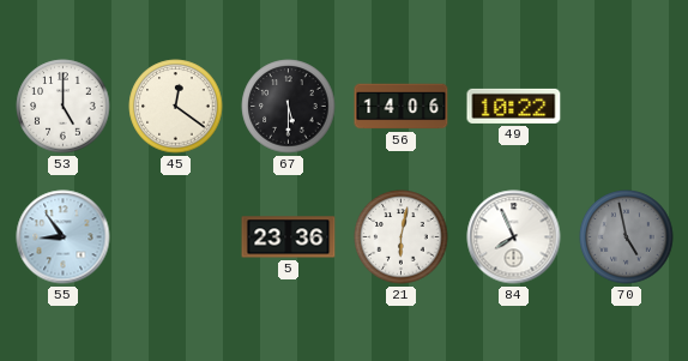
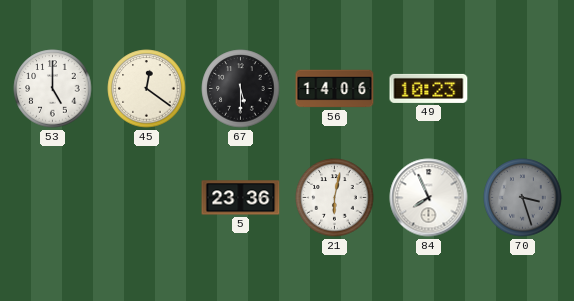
49: 10:22 -> 10:23 (429, 88)
55: 8:54 -> none (64, 237)
70: 4:58 -> 3:27 (523, 198)
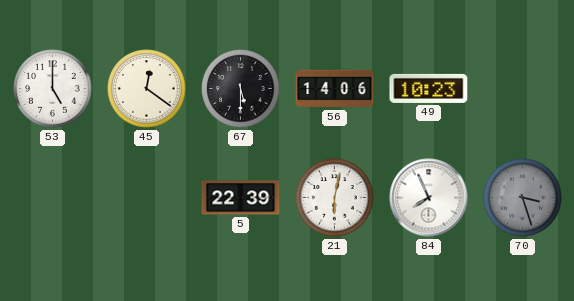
5: 23:36 -> 22:39 (241, 198)
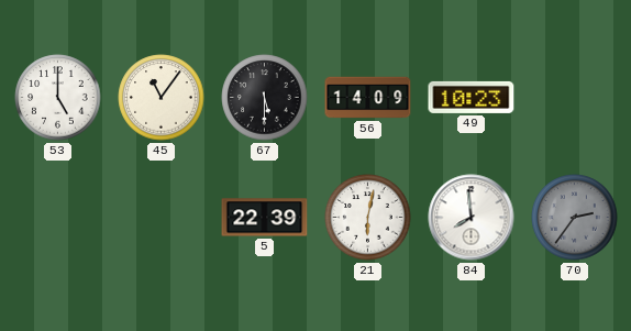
45: 12:21 -> 11:06 (162, 98)
56: 14:06 -> 14:09 (368, 98)
84: 7:56 -> 7:59 (472, 218)
70: 3:27 -> 2:36 (575, 218)
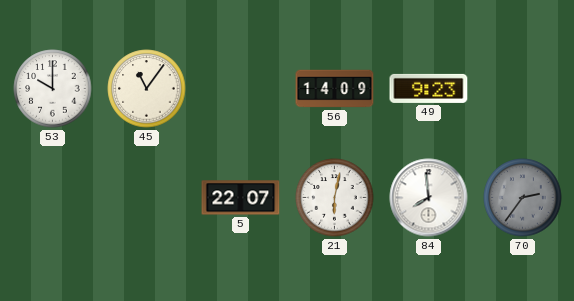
53: 5:00 -> 10:00 (53, 89)
67: 5:30 -> none (265, 98)
49: 10:23 -> 9:23 (429, 88)
5: 22:39 -> 22:07 (241, 198)
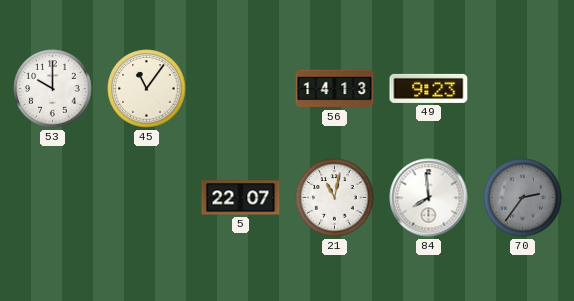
56: 14:09 -> 14:13 (335, 89)
21: 6:02 -> 11:02 (335, 198)
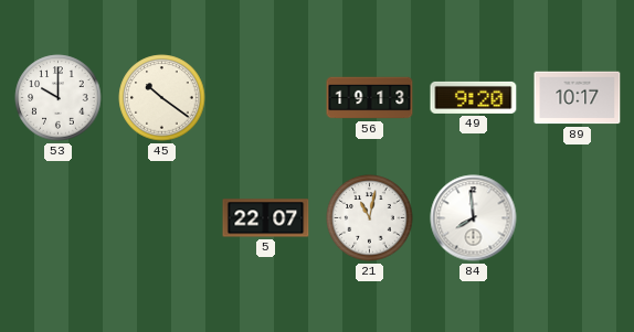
45: 11:06 -> 10:21 (162, 98)
56: 14:13 -> 19:13 (370, 98)
49: 9:23 -> 9:20 (474, 97)
89: none -> 10:17 (578, 98)
70: 2:36 -> none (523, 198)
